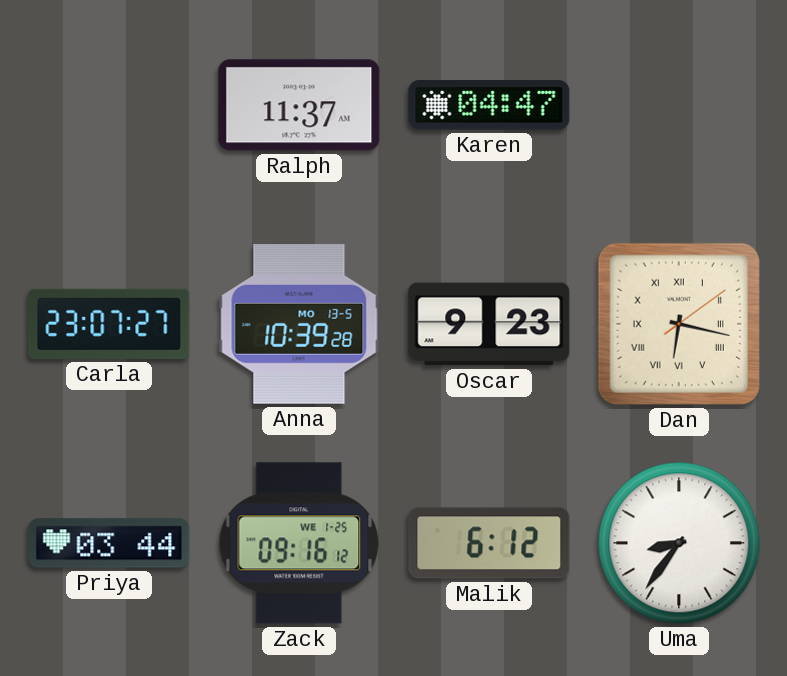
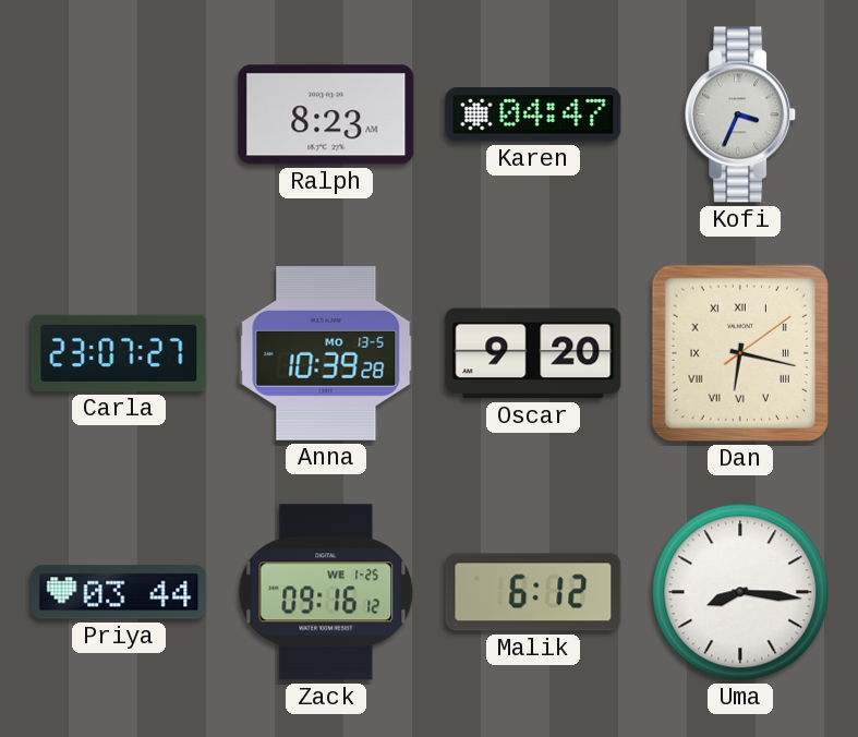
Ralph: 11:37 -> 8:23 (326, 114)
Kofi: none -> 3:34 (741, 114)
Oscar: 9:23 -> 9:20 (533, 353)
Uma: 8:36 -> 8:16 (740, 592)
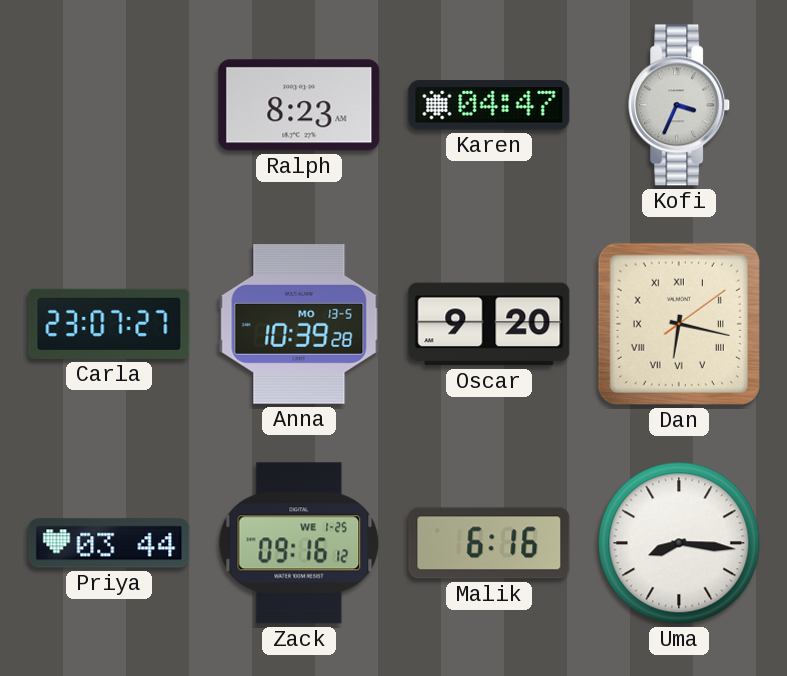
Malik: 6:12 -> 6:16 (489, 543)
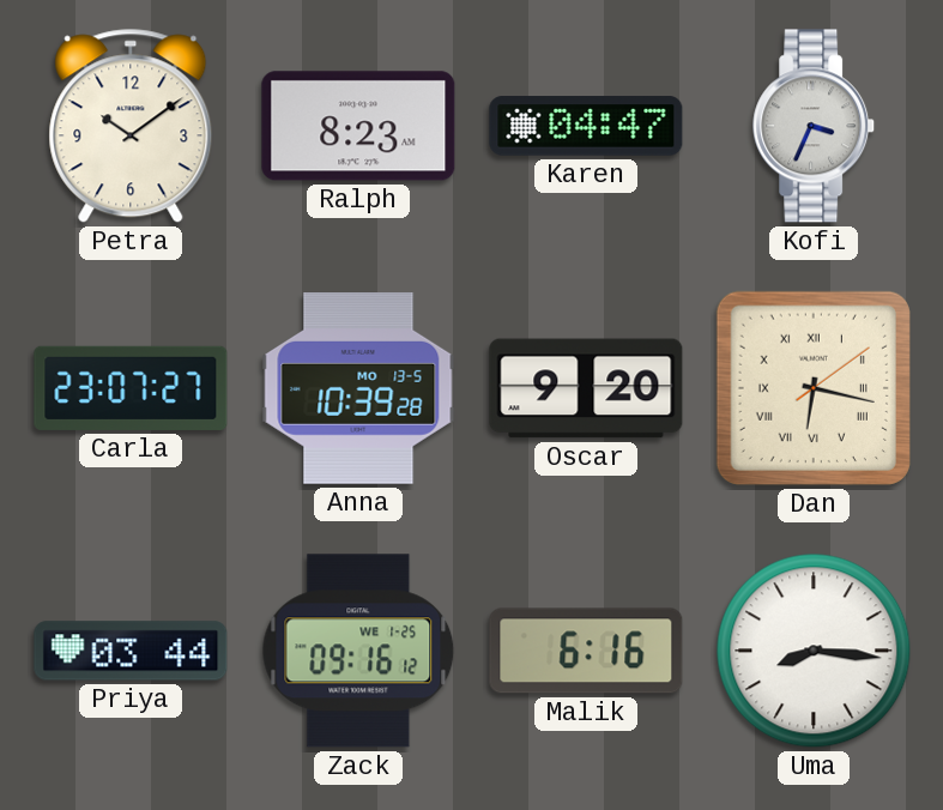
Petra: none -> 10:09 (131, 126)
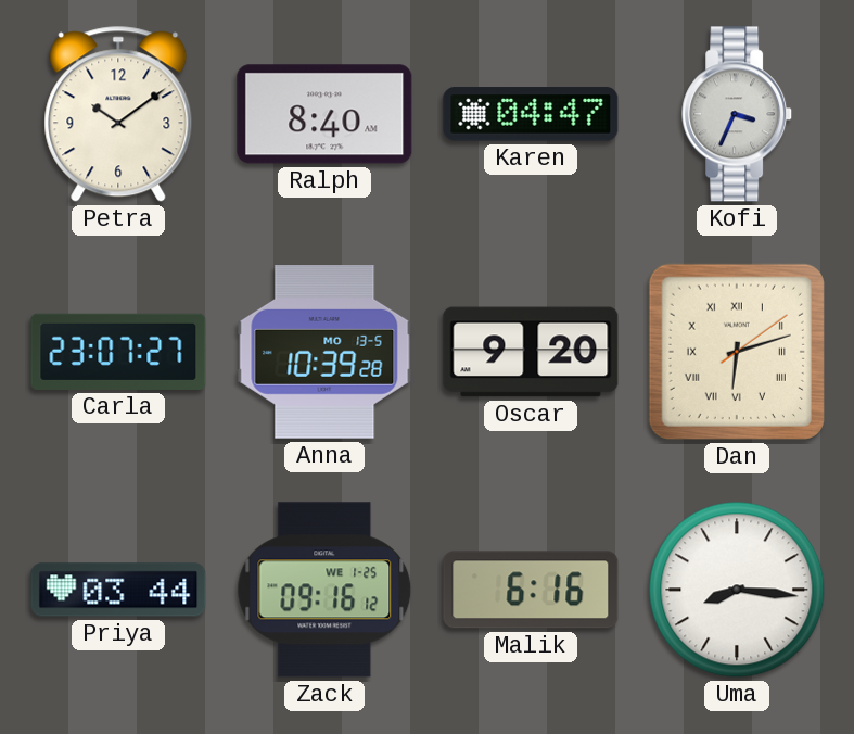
Ralph: 8:23 -> 8:40 (324, 114)
Dan: 6:17 -> 6:12 (737, 352)
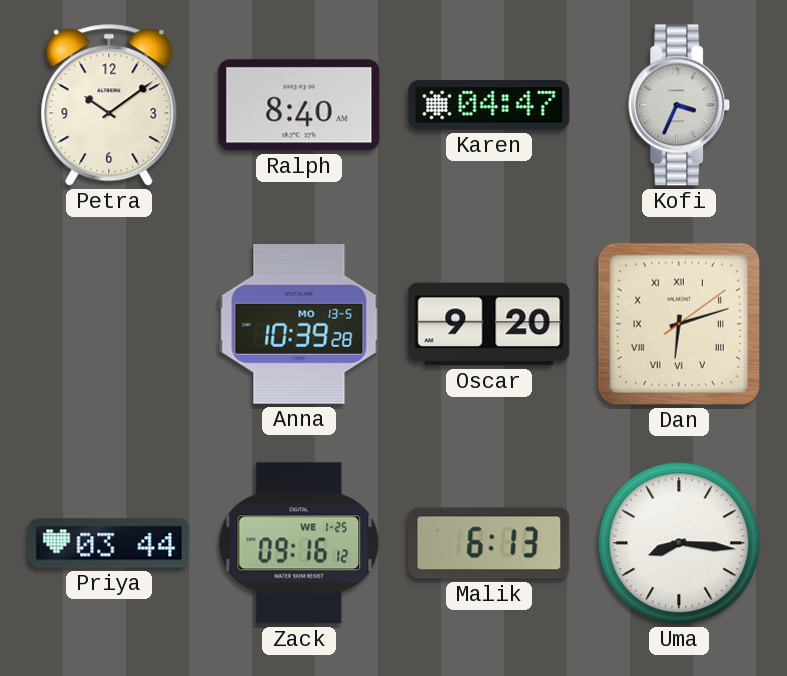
Carla: 23:07 -> none (118, 352)
Malik: 6:16 -> 6:13 (489, 543)
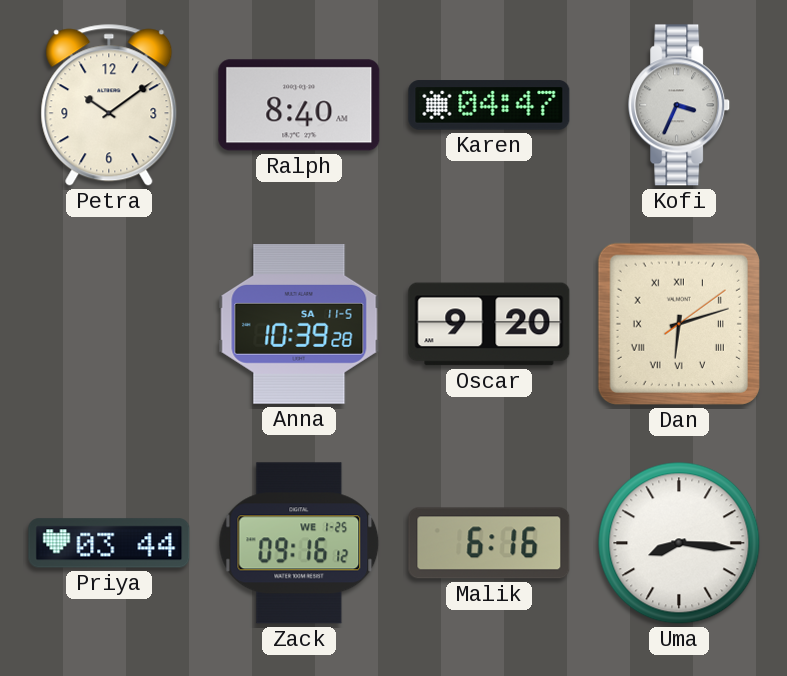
Anna date: MO 13-5 -> SA 11-5 (299, 325)
Malik: 6:13 -> 6:16 (489, 543)
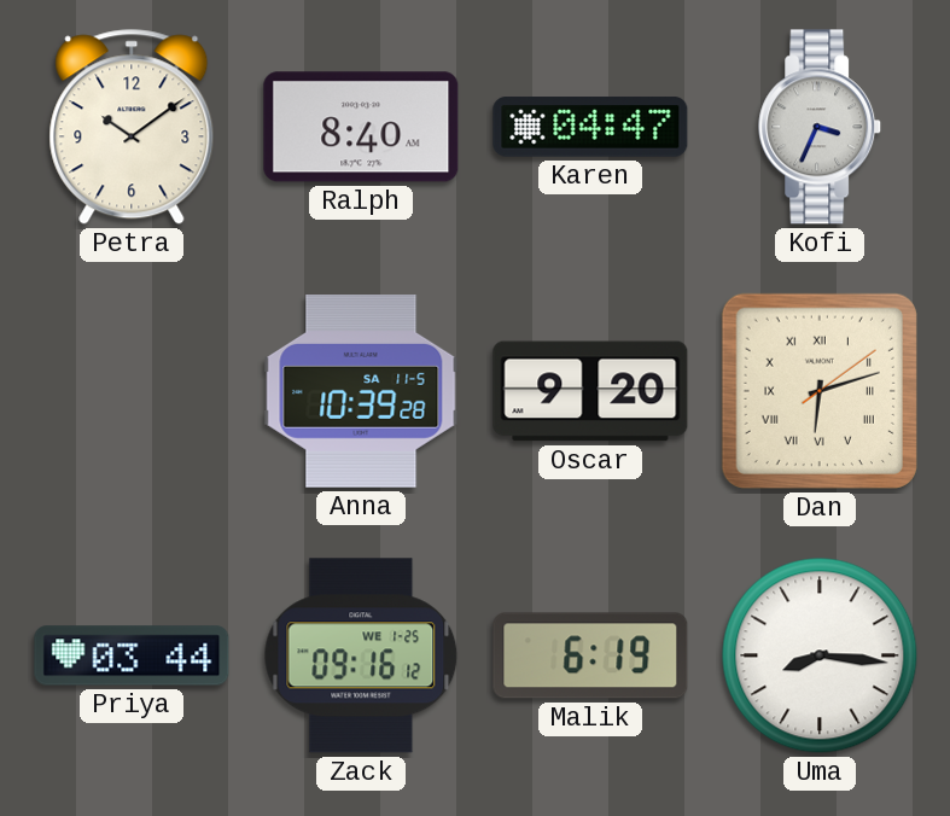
Malik: 6:16 -> 6:19 (590, 655)
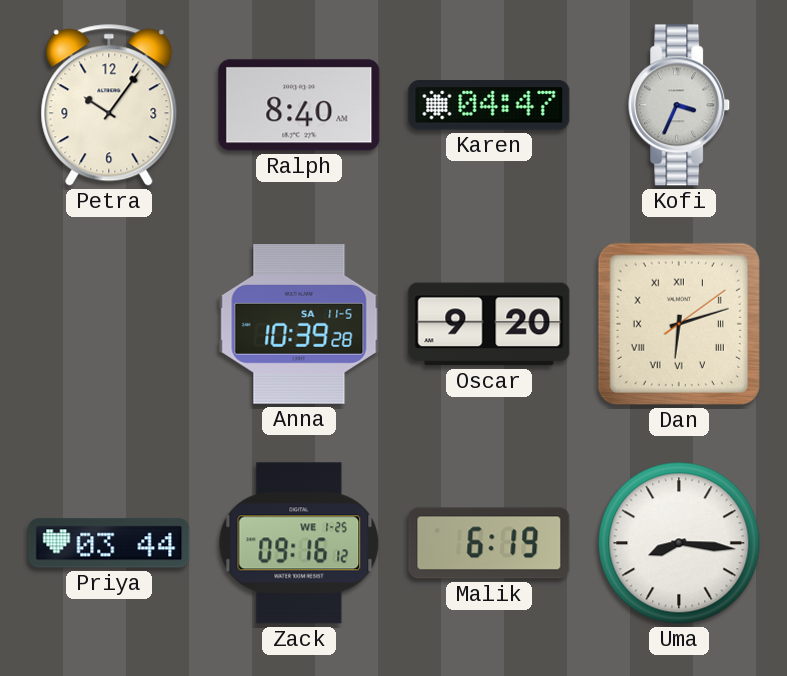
Petra: 10:09 -> 10:06 (109, 105)
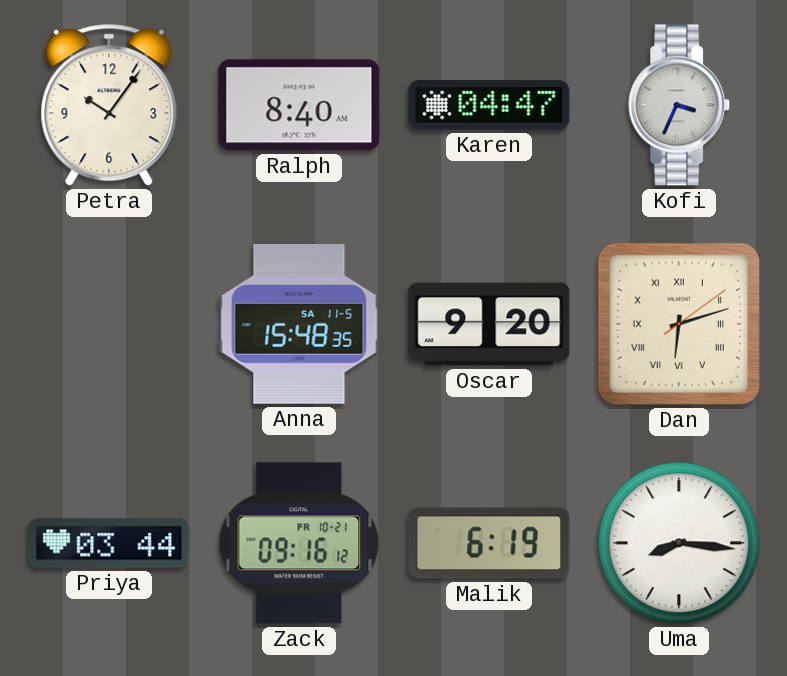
Anna: 10:39 -> 15:48 (299, 325)
Zack date: WE 1-25 -> FR 10-21 (299, 543)
